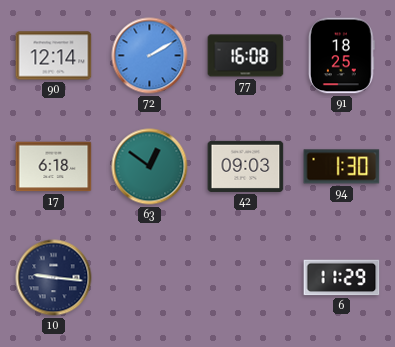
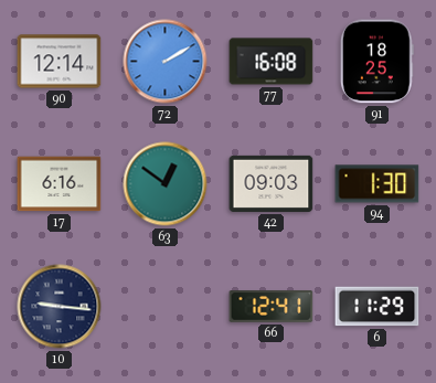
17: 6:18 -> 6:16 (60, 184)
66: none -> 12:41 (272, 307)
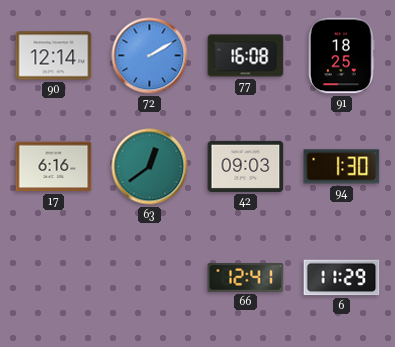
63: 12:51 -> 12:39 (150, 167)
10: 9:16 -> none (60, 307)
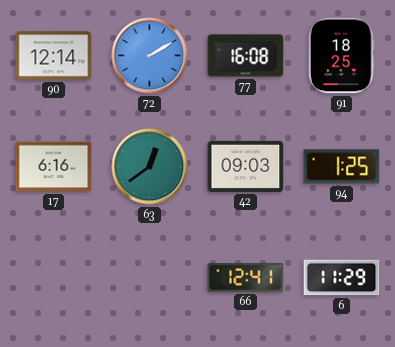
94: 1:30 -> 1:25 (342, 167)
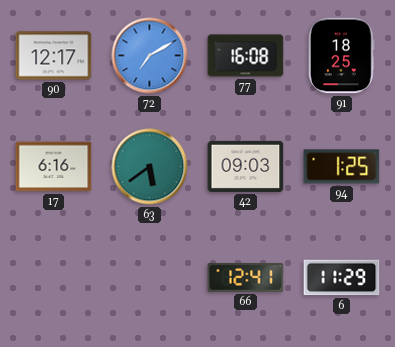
90: 12:14 -> 12:17 (54, 56)
72: 2:10 -> 7:10 (150, 56)
63: 12:39 -> 5:39 (150, 167)
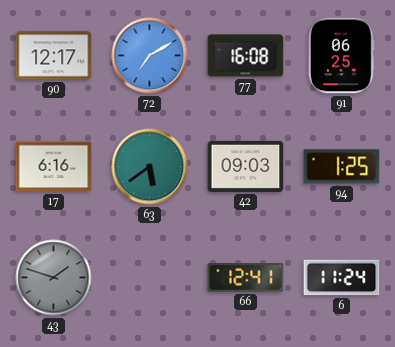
91: 18:25 -> 06:25 (341, 56)
43: none -> 1:48 (54, 278)
6: 11:29 -> 11:24 (342, 278)
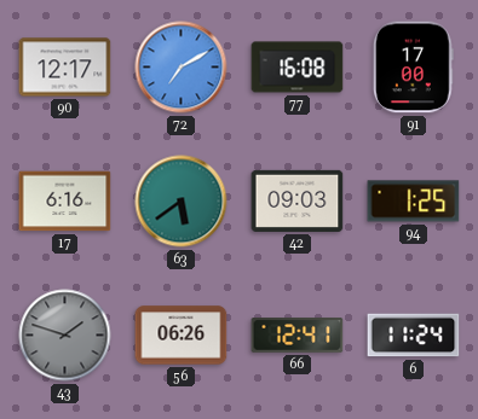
91: 06:25 -> 17:00 (413, 68)
56: none -> 06:26 (182, 336)
